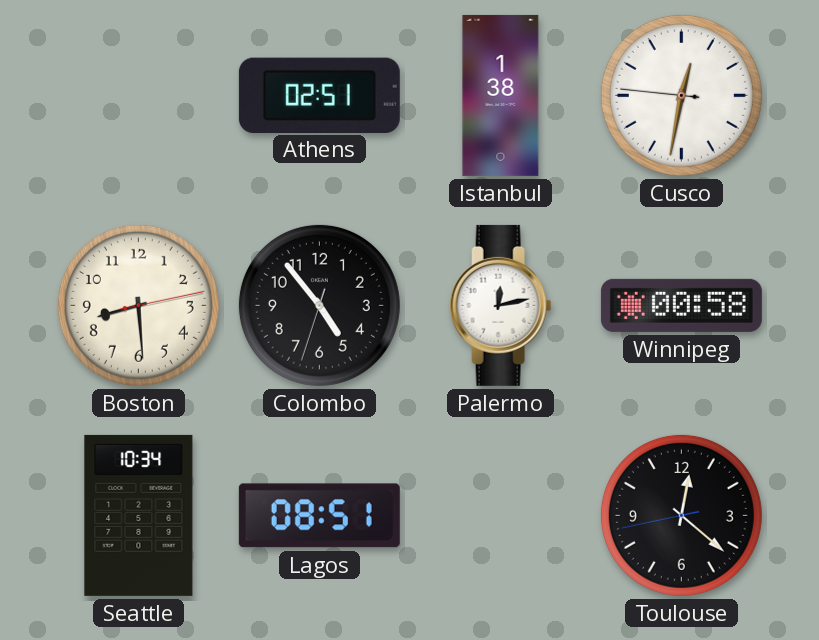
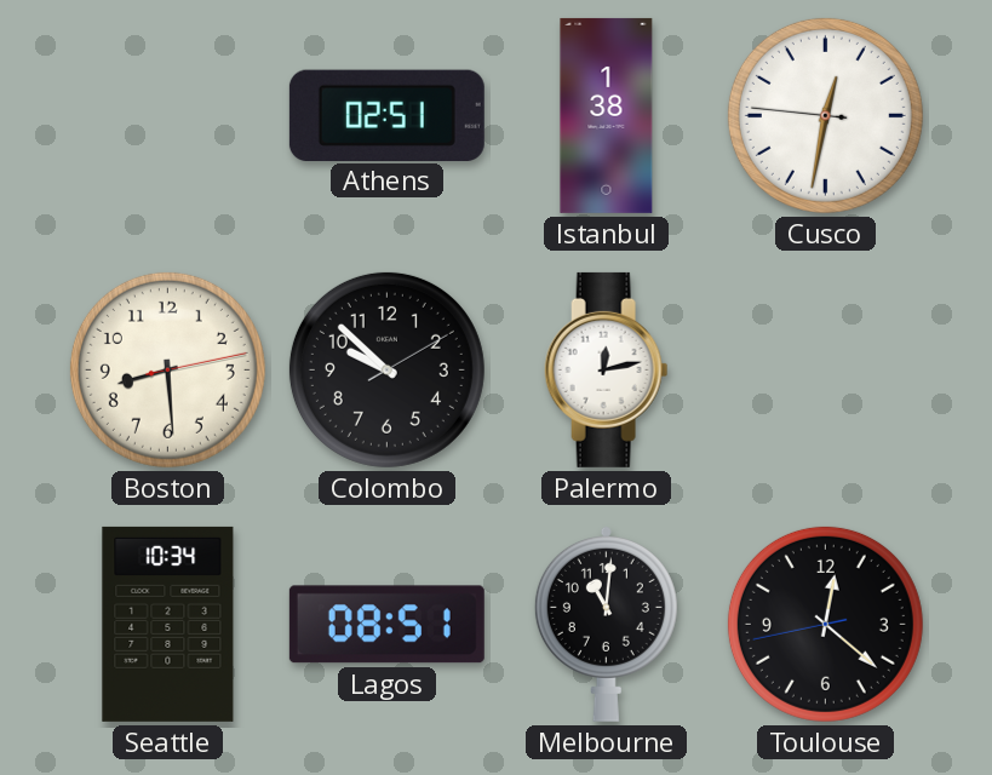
Colombo: 4:53 -> 9:52 (386, 369)
Winnipeg: 00:58 -> none (681, 305)
Melbourne: none -> 11:01 (606, 625)
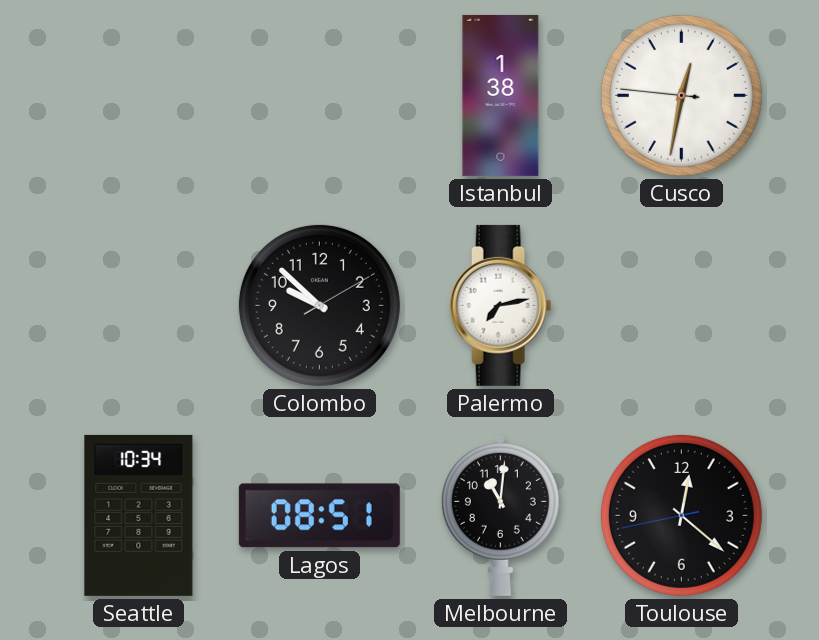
Athens: 02:51 -> none (386, 115)
Boston: 8:29 -> none (167, 369)
Palermo: 12:13 -> 7:13 (501, 305)
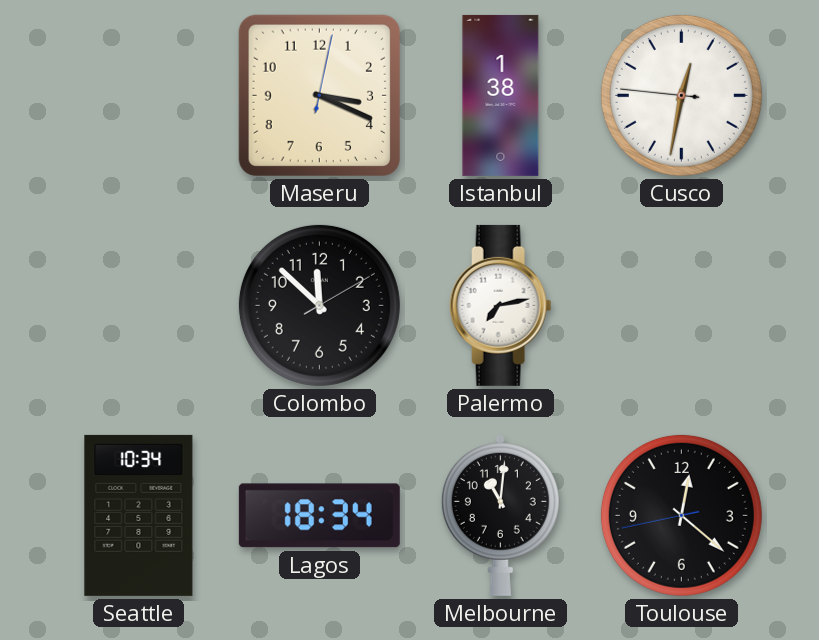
Maseru: none -> 3:19 (319, 95)
Colombo: 9:52 -> 11:52 (319, 305)
Lagos: 08:51 -> 18:34 (319, 516)
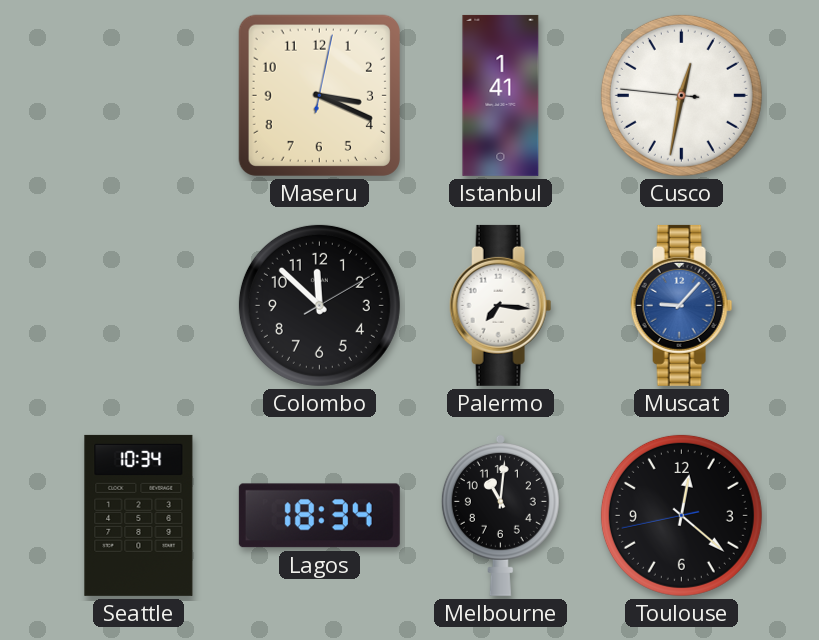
Istanbul: 1:38 -> 1:41 (501, 95)
Palermo: 7:13 -> 7:16 (501, 305)
Muscat: none -> 9:07 (682, 305)
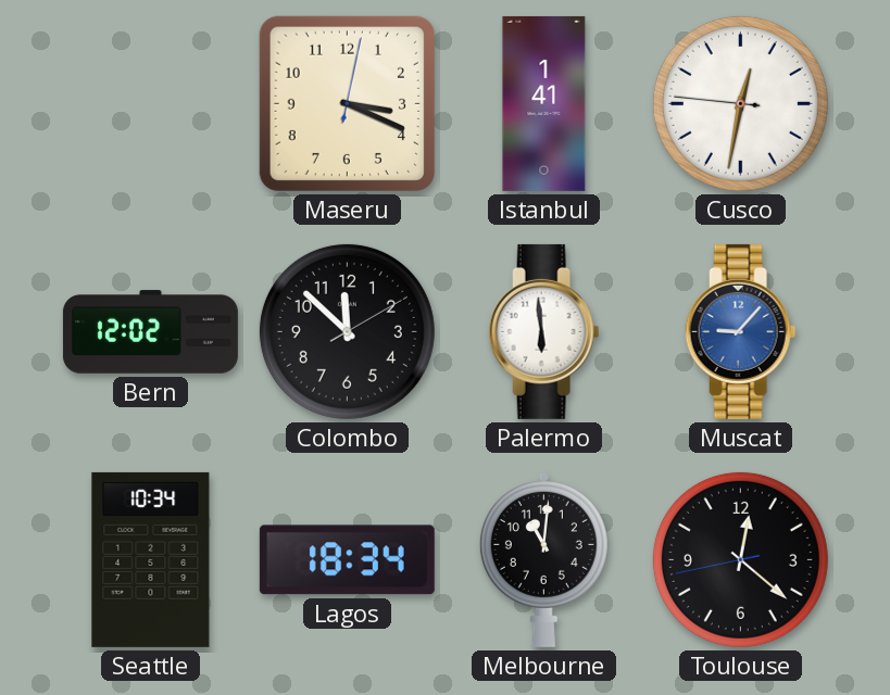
Bern: none -> 12:02 (150, 332)
Palermo: 7:16 -> 5:59 (544, 331)
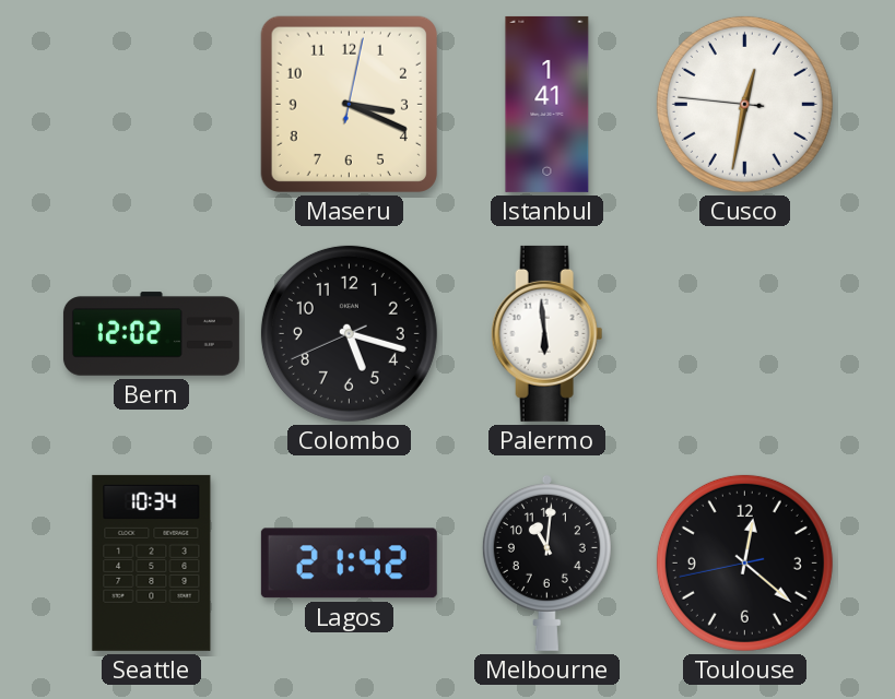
Colombo: 11:52 -> 5:17 (349, 333)
Muscat: 9:07 -> none (741, 331)
Lagos: 18:34 -> 21:42 (349, 564)
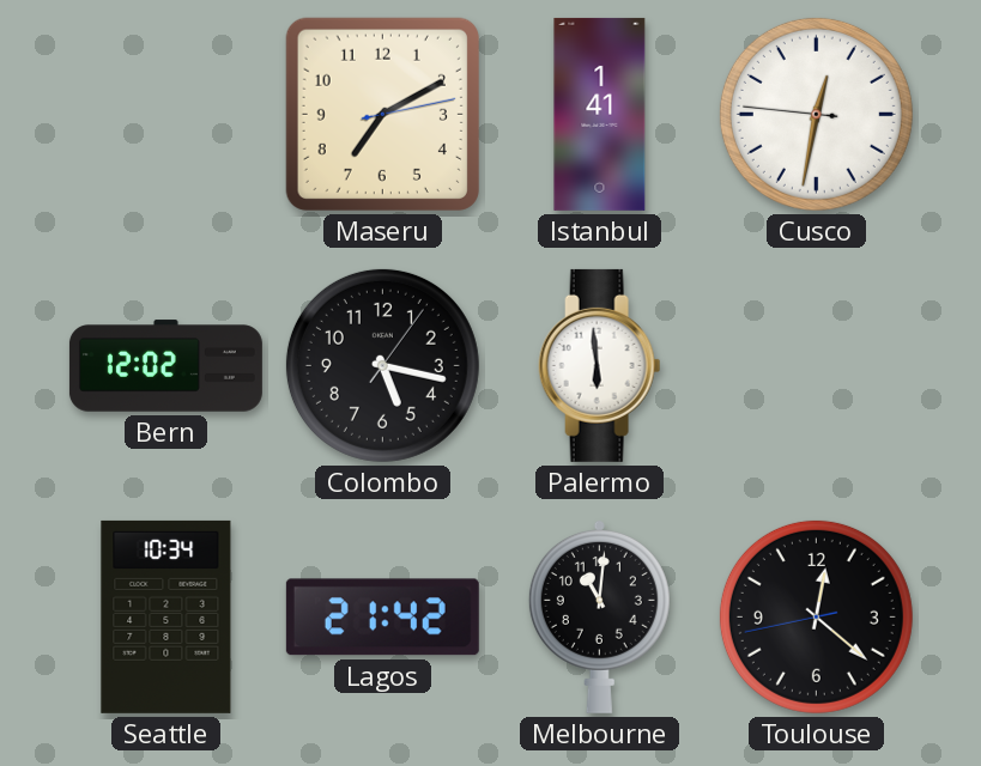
Maseru: 3:19 -> 7:10 (382, 114)
Colombo: 5:17:41 -> 5:17:06 (382, 365)
